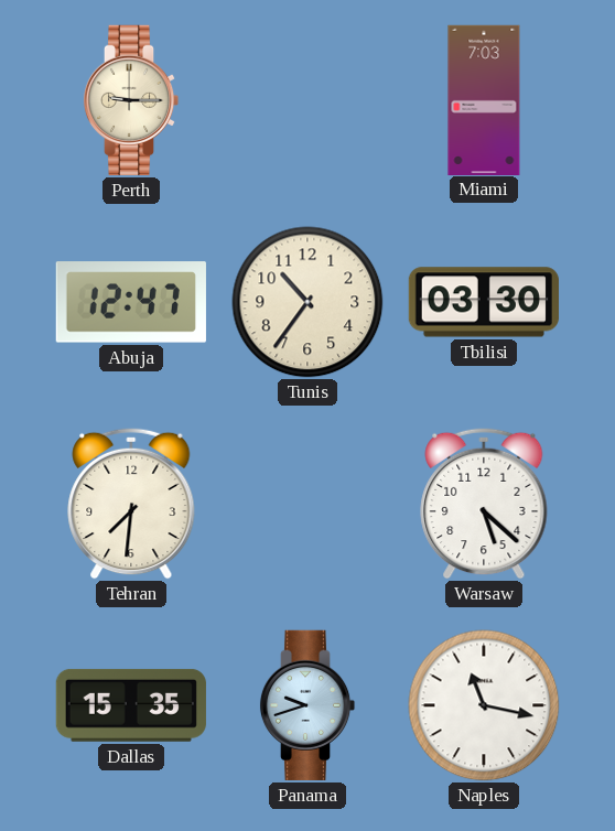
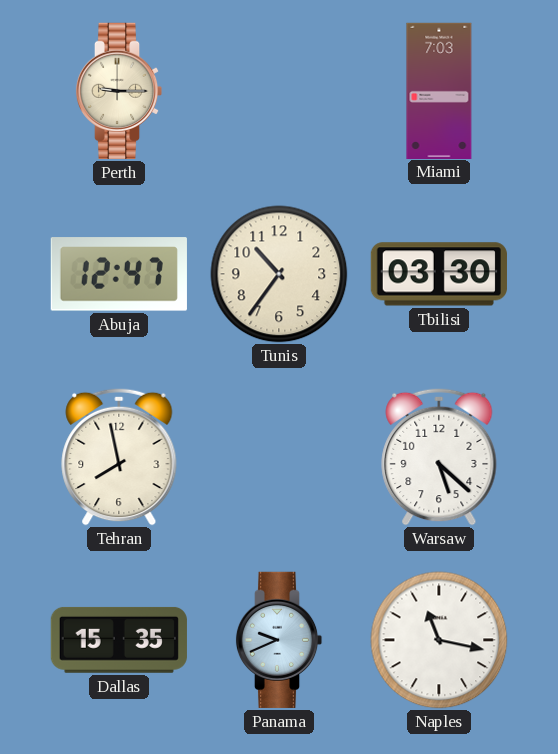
Tehran: 7:31 -> 7:58 (119, 457)
Panama: 9:42 -> 9:41 (279, 640)
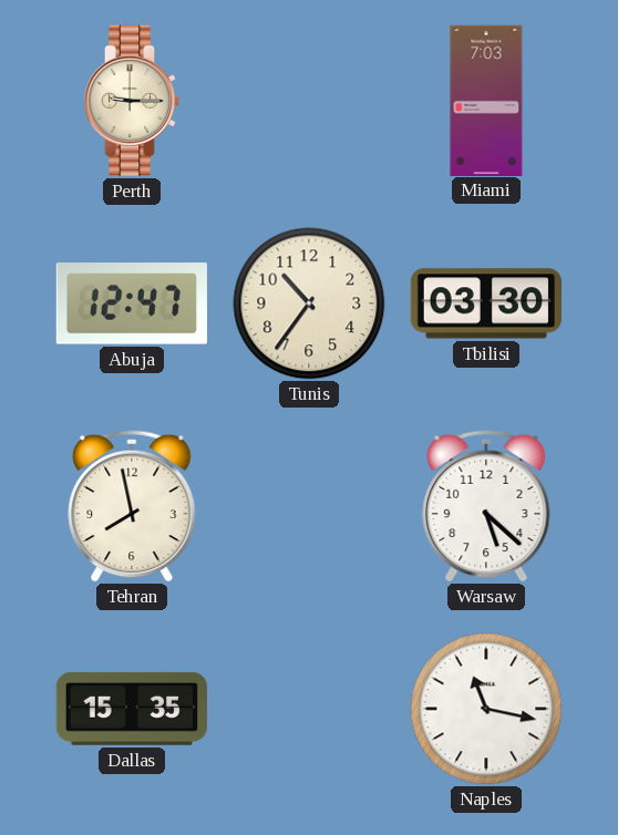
Panama: 9:41 -> none (279, 640)
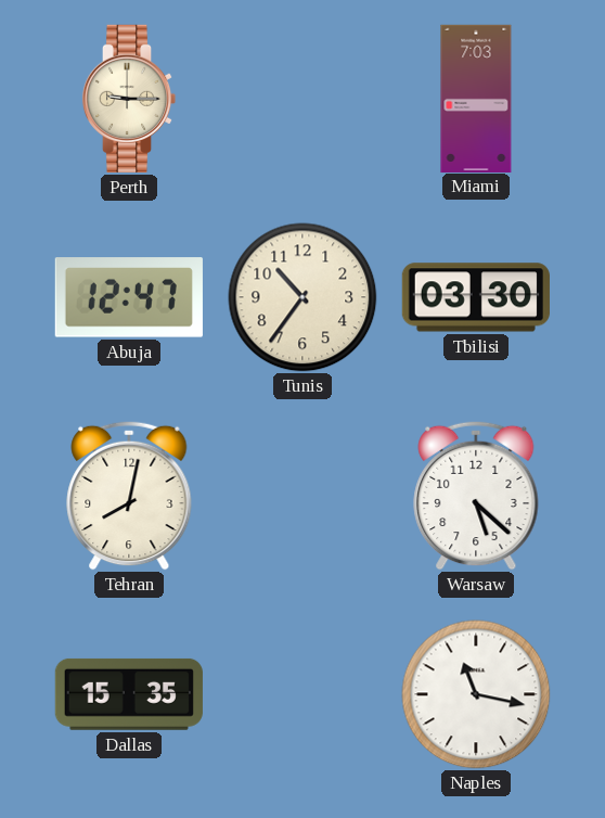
Tehran: 7:58 -> 8:02 (129, 496)
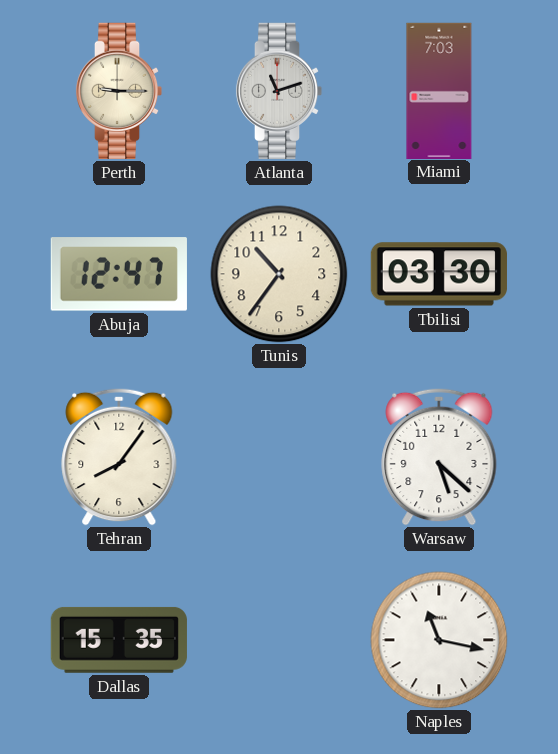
Atlanta: none -> 11:12 (279, 91)
Tehran: 8:02 -> 8:06 (119, 457)
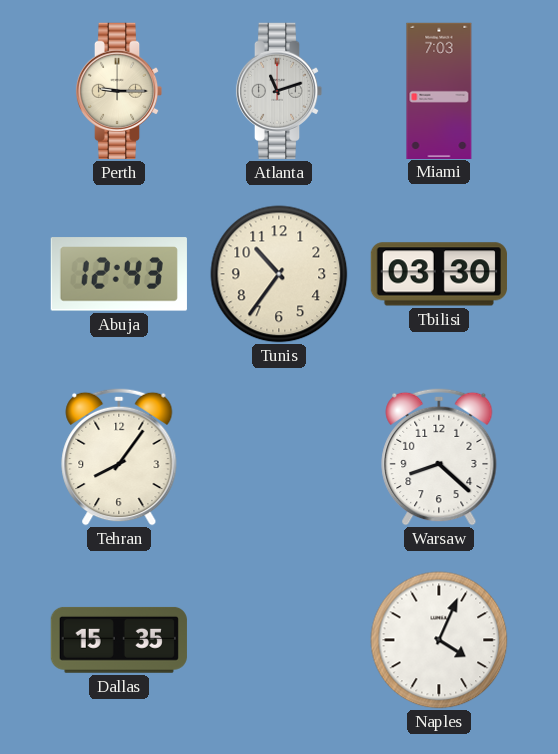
Abuja: 12:47 -> 12:43 (119, 274)
Warsaw: 5:22 -> 8:22 (439, 457)
Naples: 11:17 -> 4:04 (439, 640)
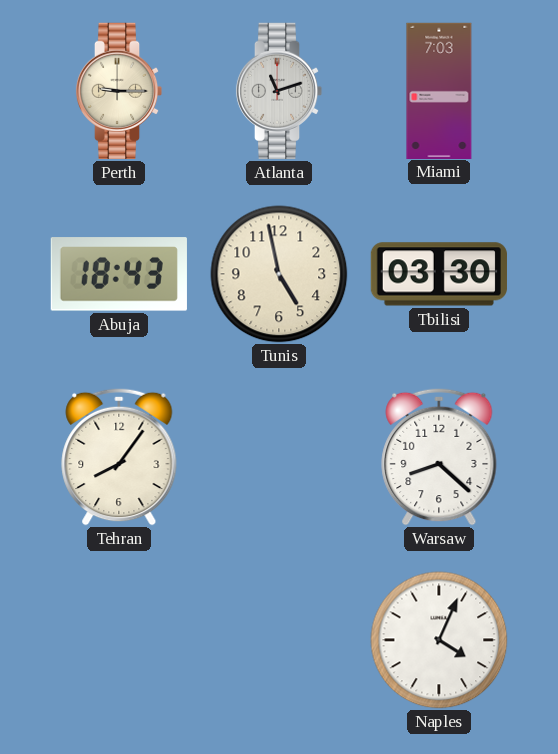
Abuja: 12:43 -> 18:43 (119, 274)
Tunis: 10:36 -> 4:58 (279, 274)
Dallas: 15:35 -> none (119, 640)
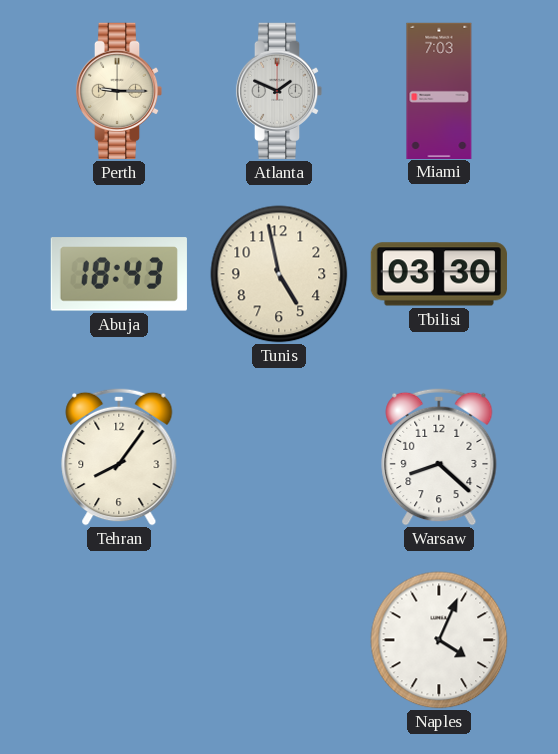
Atlanta: 11:12 -> 1:49 (279, 91)
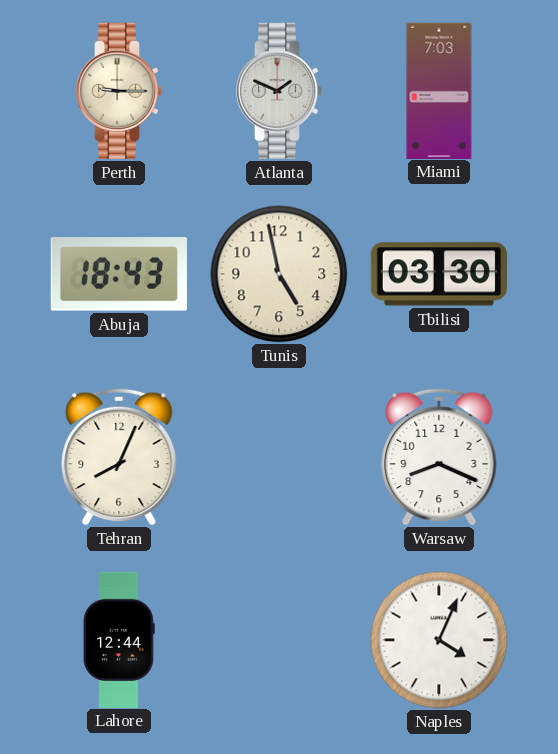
Tehran: 8:06 -> 8:04 (119, 457)
Warsaw: 8:22 -> 8:19 (439, 457)
Lahore: none -> 12:44 (120, 639)
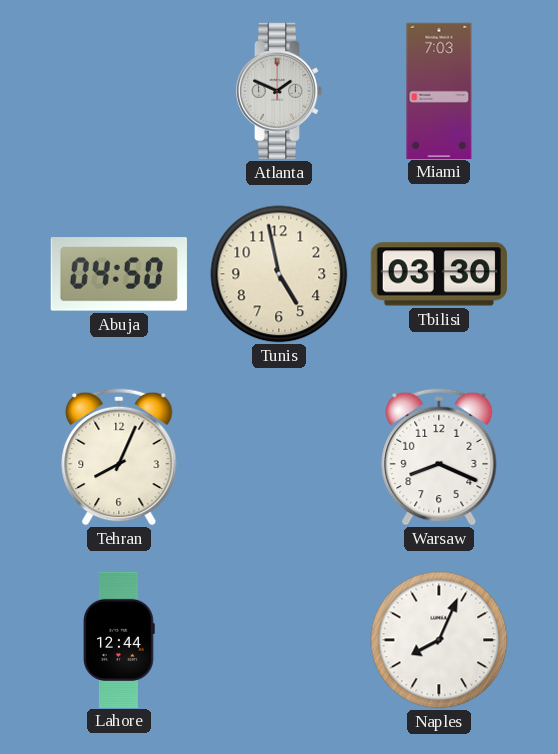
Perth: 9:15 -> none (119, 91)
Abuja: 18:43 -> 04:50 (119, 274)
Naples: 4:04 -> 8:04 (439, 640)
